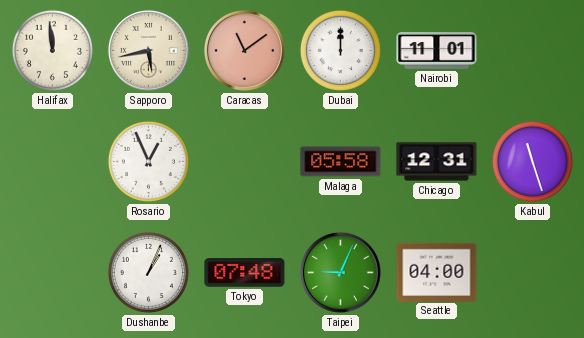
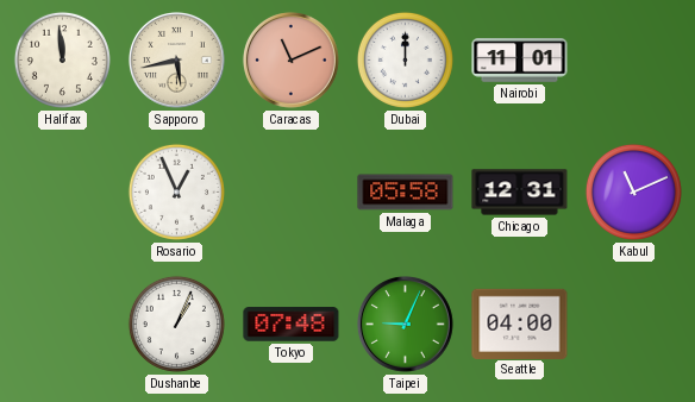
Caracas: 11:09 -> 11:11 (290, 61)
Kabul: 11:27 -> 11:11 (633, 191)
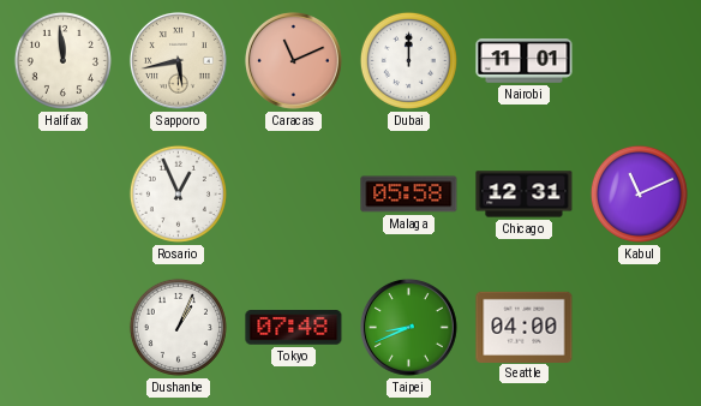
Taipei: 9:04 -> 8:41 (408, 328)
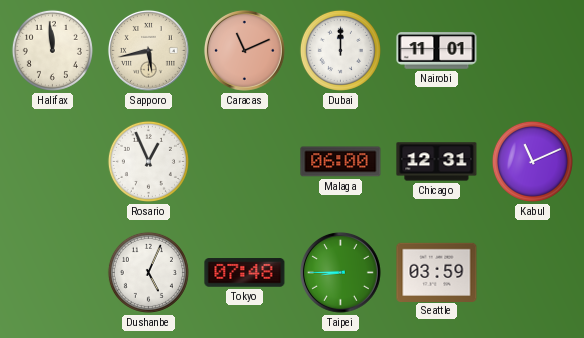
Malaga: 05:58 -> 06:00 (341, 162)
Dushanbe: 1:04 -> 5:04 (148, 272)
Taipei: 8:41 -> 8:45 (340, 273)
Seattle: 04:00 -> 03:59 (437, 272)
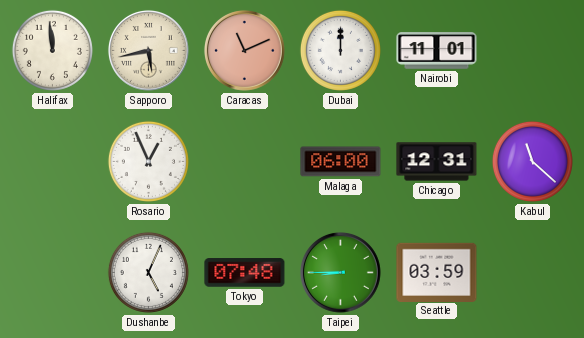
Kabul: 11:11 -> 11:22 (532, 161)
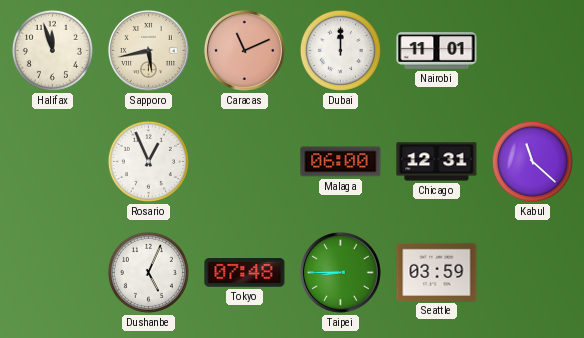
Halifax: 11:59 -> 11:57 (52, 50)
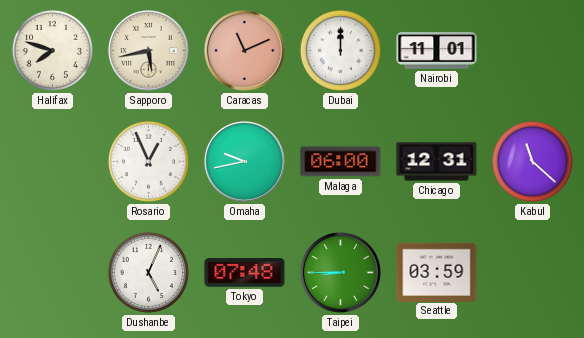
Halifax: 11:57 -> 7:48 (52, 50)
Omaha: none -> 9:43 (244, 162)
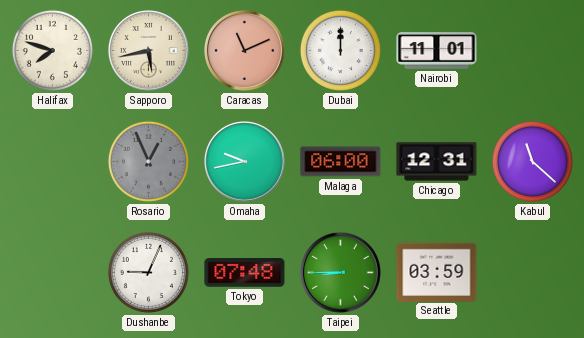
Rosario dial: white -> grey (148, 161)
Dushanbe: 5:04 -> 9:04 (148, 272)
